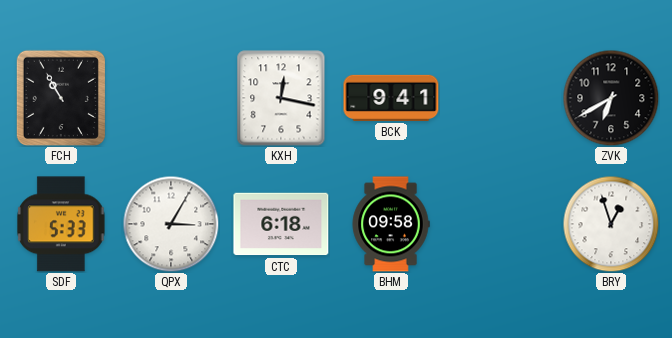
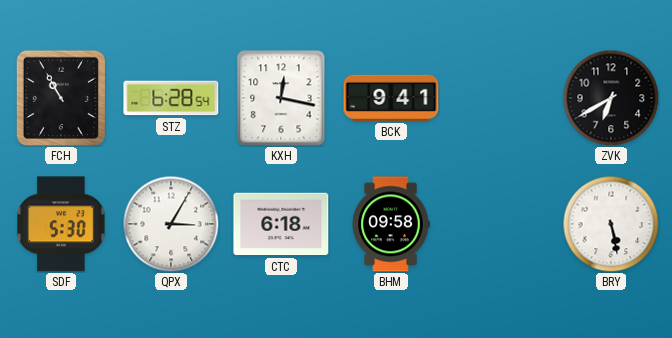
STZ: none -> 6:28 (171, 98)
SDF: 5:33 -> 5:30 (61, 224)
BRY: 12:57 -> 5:28 (611, 224)
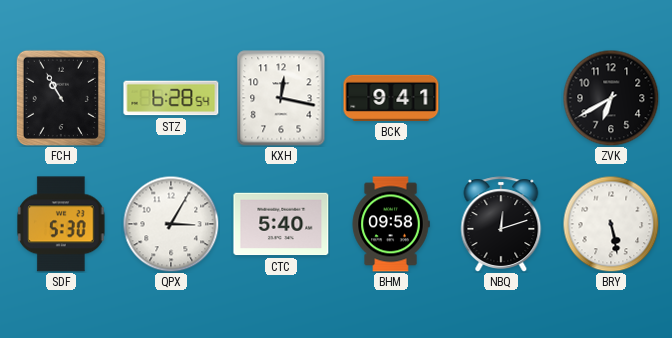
CTC: 6:18 -> 5:40 (281, 224)
NBQ: none -> 12:12 (501, 224)
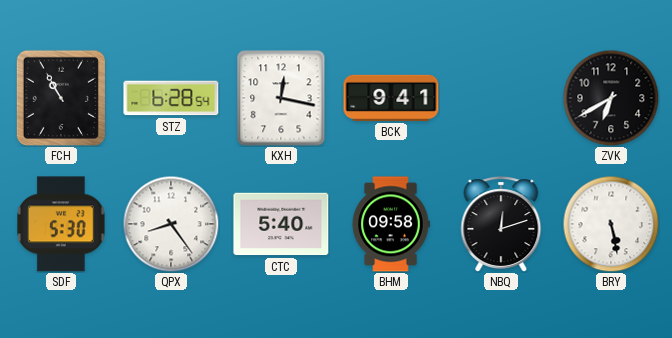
QPX: 3:05 -> 8:24 (171, 224)
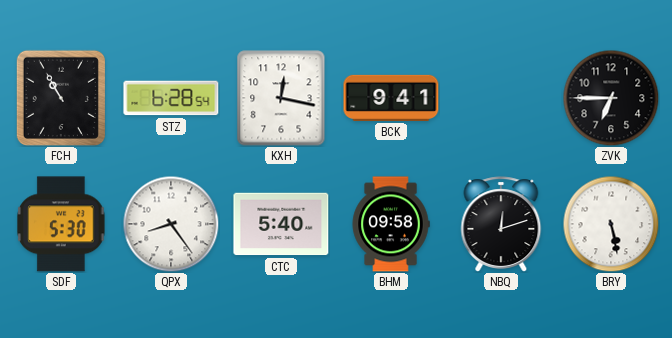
ZVK: 6:40 -> 6:45 (611, 98)
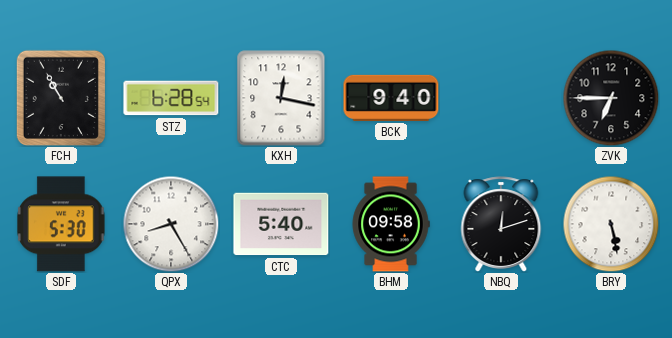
BCK: 9:41 -> 9:40 (391, 98)
QPX: 8:24 -> 8:25 (171, 224)
